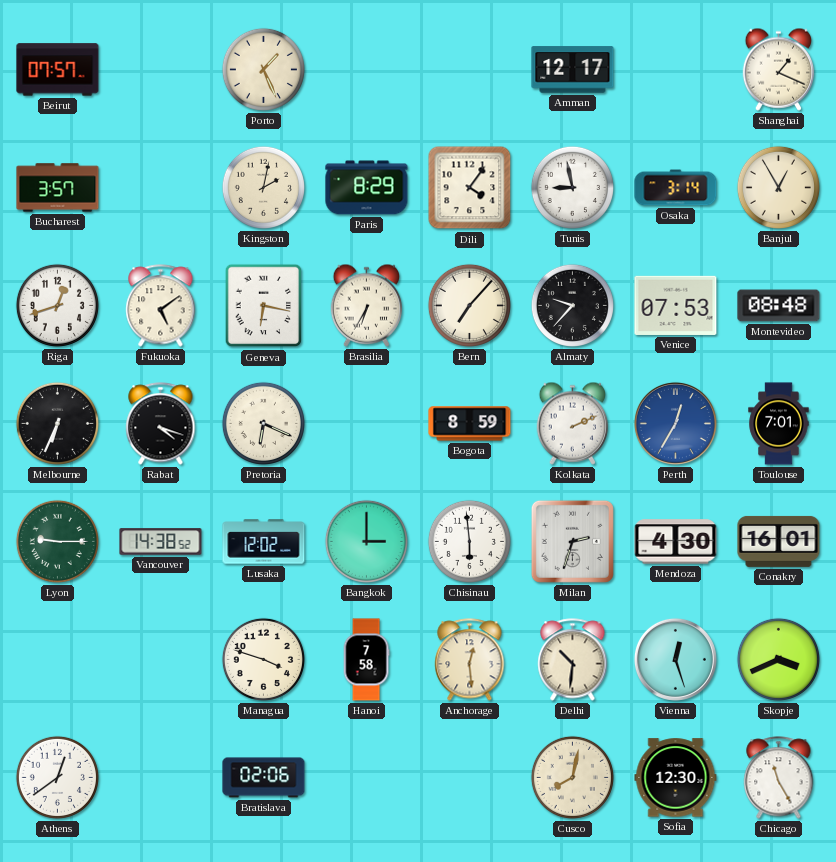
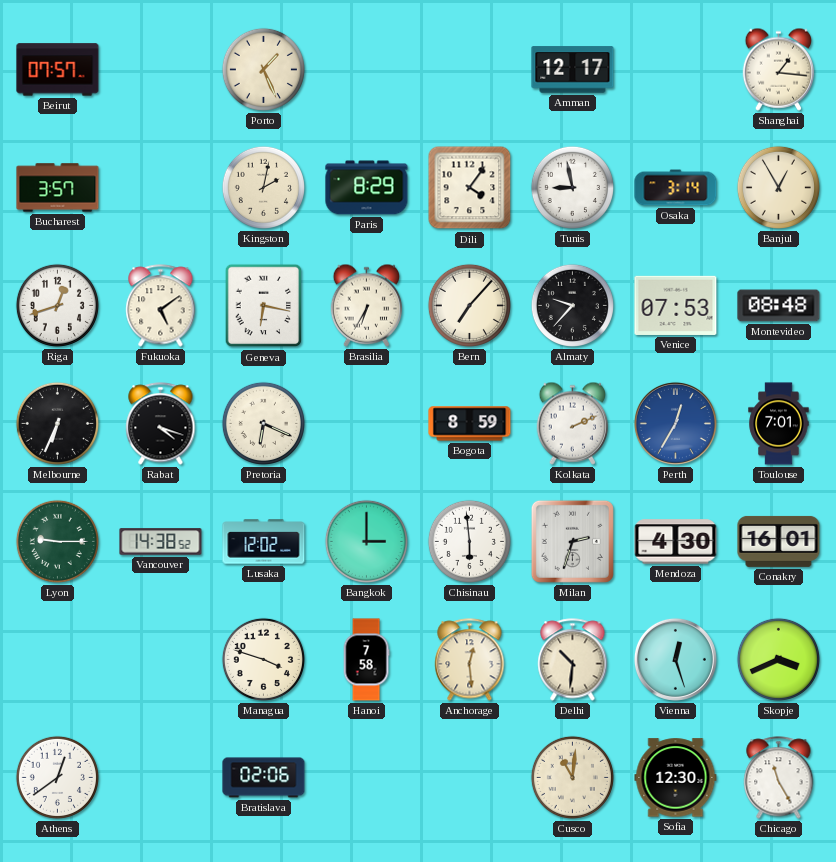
Shanghai: 1:19 -> 1:16 (779, 69)
Cusco: 8:02 -> 11:01 (572, 777)
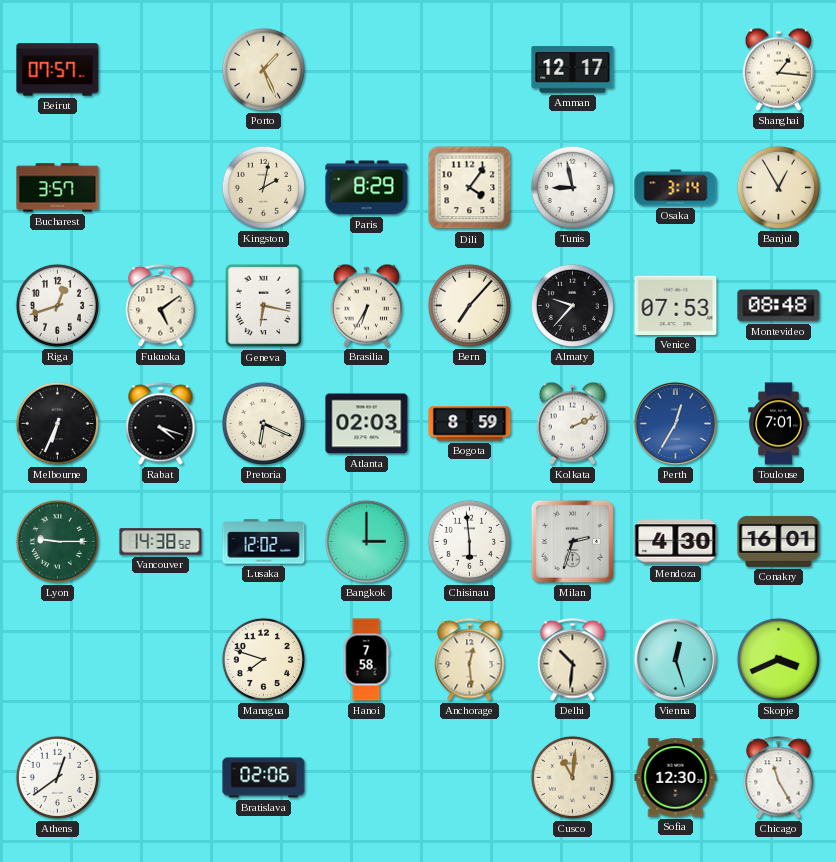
Atlanta: none -> 02:03 (367, 424)
Managua: 3:48 -> 7:48 (263, 659)
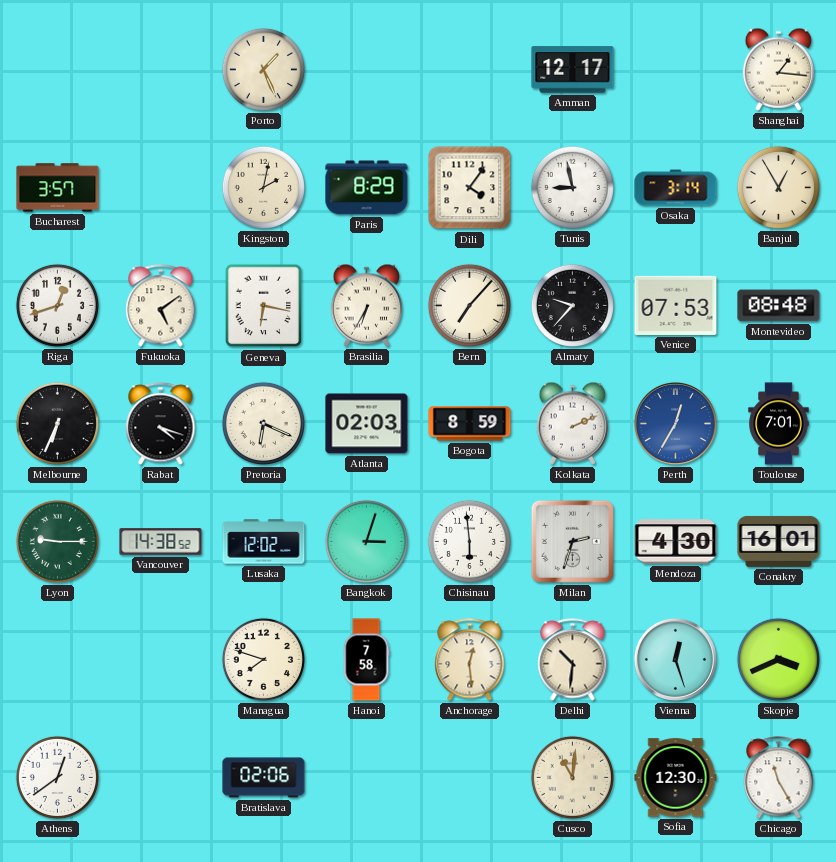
Beirut: 07:57 -> none (58, 70)
Bangkok: 3:00 -> 3:03 (366, 541)
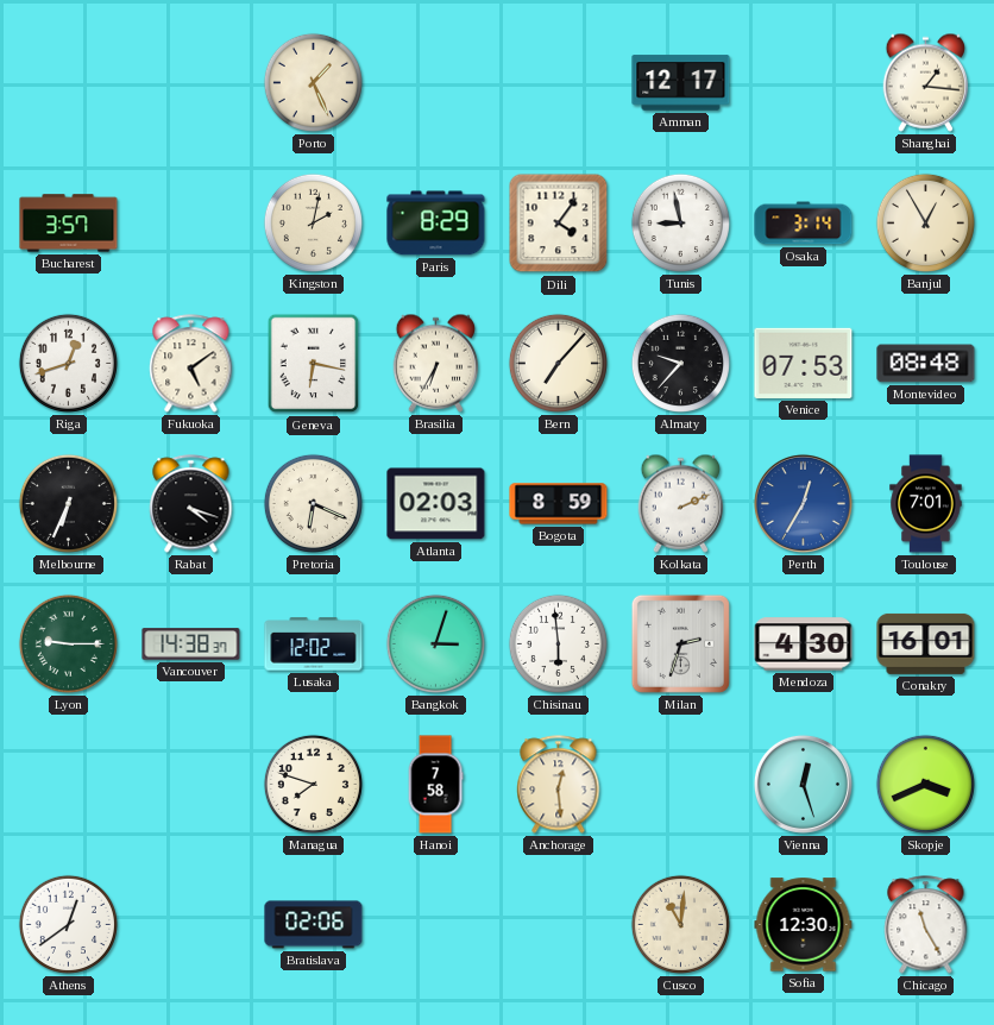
Vancouver: 14:38:52 -> 14:38:37 (191, 644)
Delhi: 10:31 -> none (573, 660)
